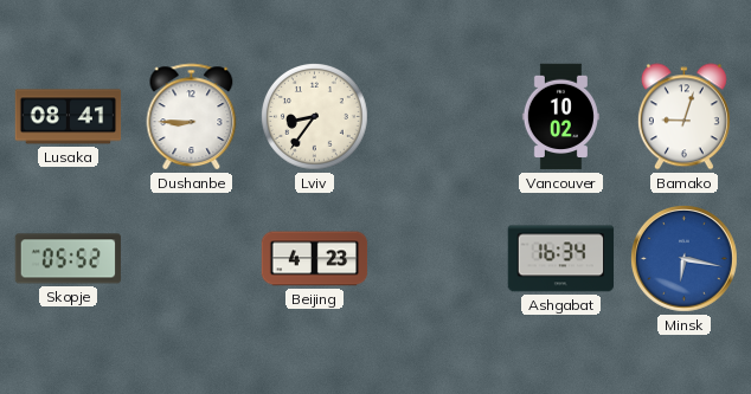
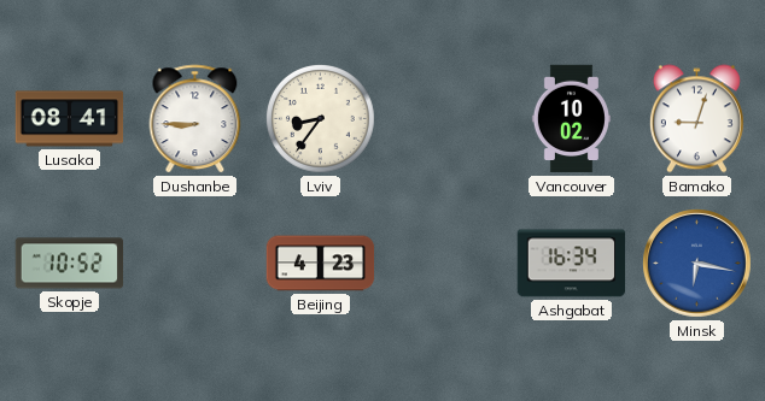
Skopje: 05:52 -> 10:52 (70, 264)
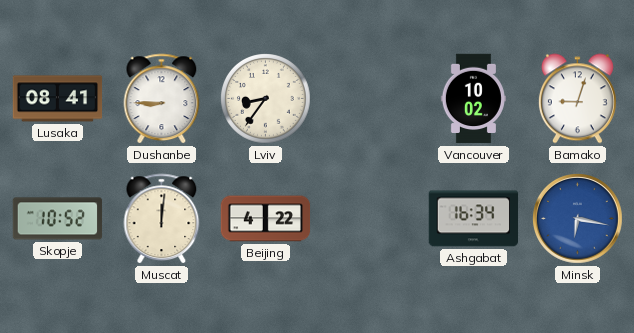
Muscat: none -> 12:01 (162, 219)
Beijing: 4:23 -> 4:22 (266, 219)
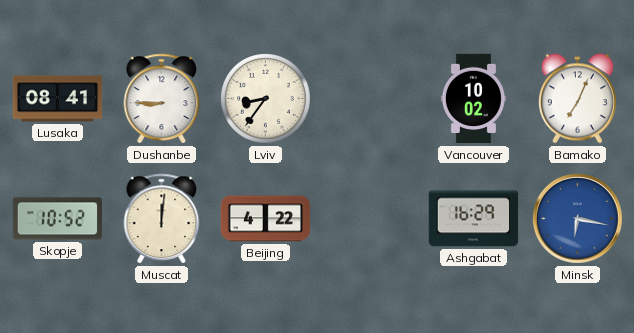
Bamako: 9:03 -> 7:04 (577, 99)
Ashgabat: 16:34 -> 16:29 (474, 219)
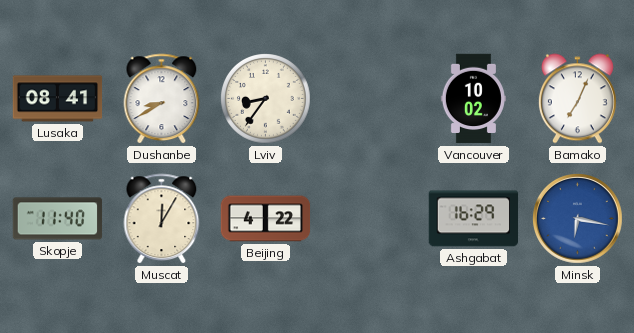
Dushanbe: 8:45 -> 8:40 (162, 99)
Skopje: 10:52 -> 11:40 (58, 219)
Muscat: 12:01 -> 12:05 (162, 219)
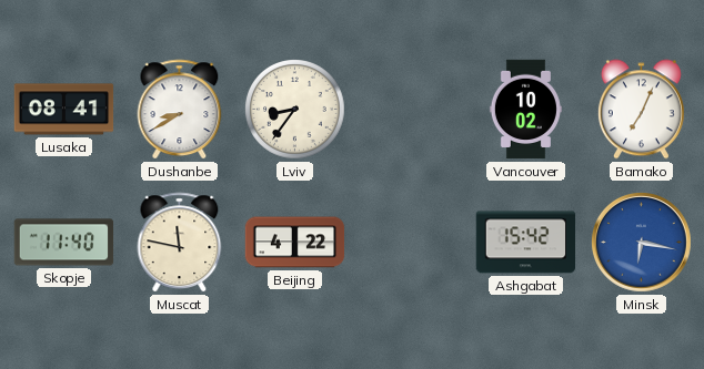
Muscat: 12:05 -> 11:47 (180, 243)
Ashgabat: 16:29 -> 15:42 (526, 243)
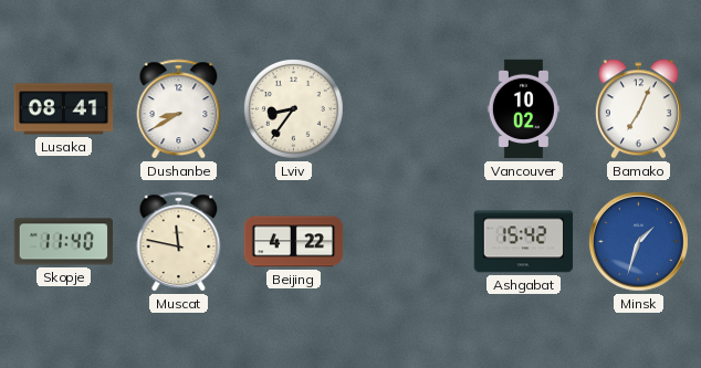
Minsk: 6:17 -> 1:33 (639, 242)
